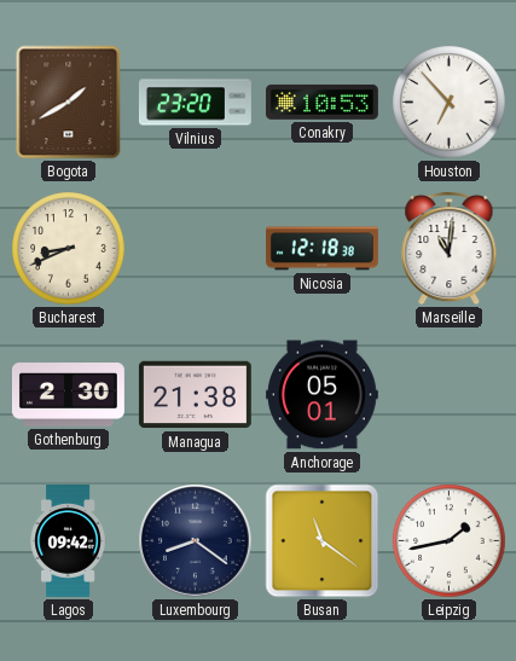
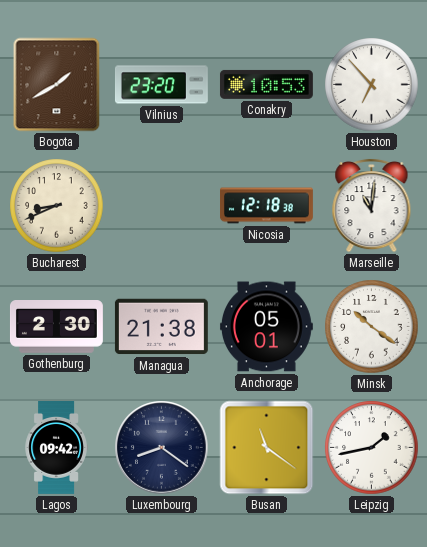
Minsk: none -> 10:21 (372, 327)
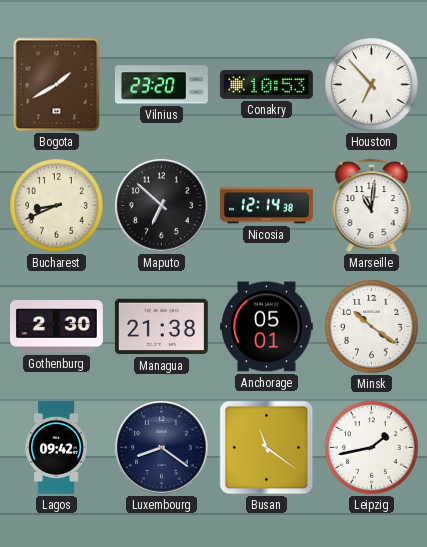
Maputo: none -> 6:52 (162, 206)
Nicosia: 12:18 -> 12:14 (267, 206)
